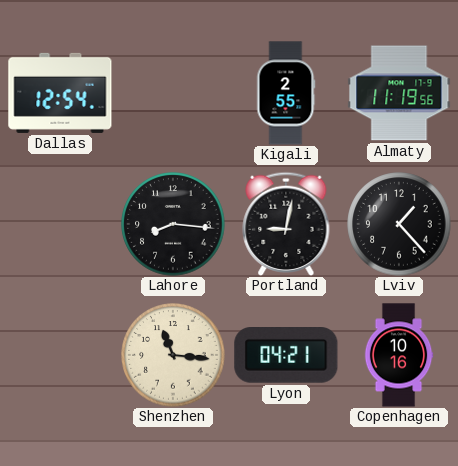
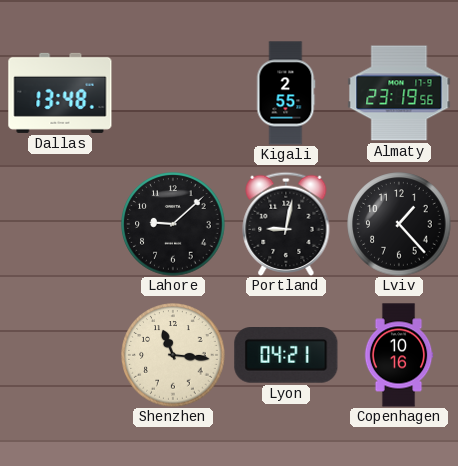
Dallas: 12:54 -> 13:48 (60, 93)
Almaty: 11:19 -> 23:19 (399, 93)
Lahore: 8:16 -> 9:08 (173, 224)
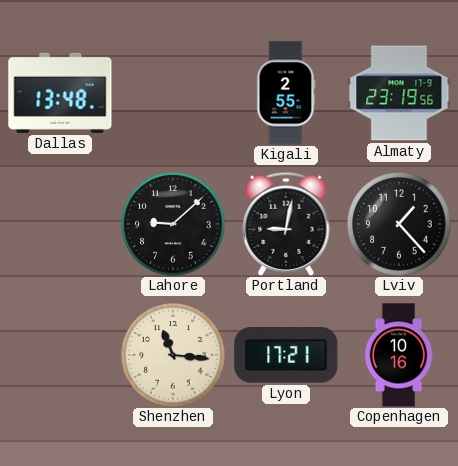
Lyon: 04:21 -> 17:21 (286, 356)
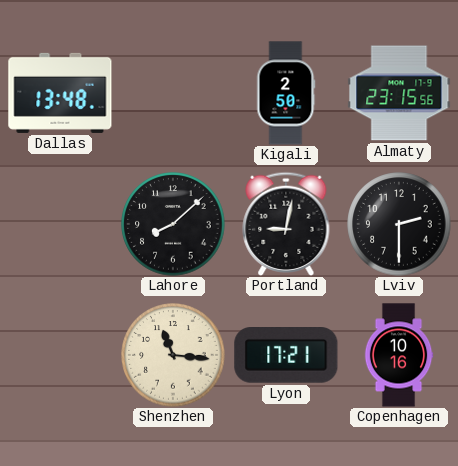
Kigali: 2:55 -> 2:50 (286, 93)
Almaty: 23:19 -> 23:15 (399, 93)
Lahore: 9:08 -> 8:08 (173, 224)
Lviv: 1:23 -> 2:30 (399, 224)
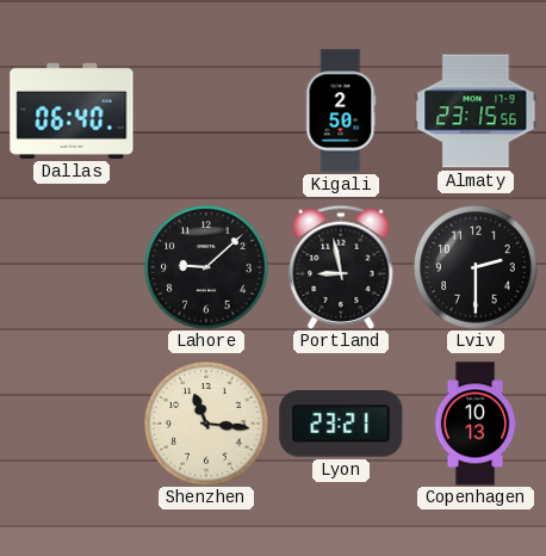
Dallas: 13:48 -> 06:40 (72, 111)
Lahore: 8:08 -> 9:08 (206, 267)
Portland: 9:02 -> 8:58 (341, 267)
Lyon: 17:21 -> 23:21 (341, 425)
Copenhagen: 10:16 -> 10:13 (476, 424)
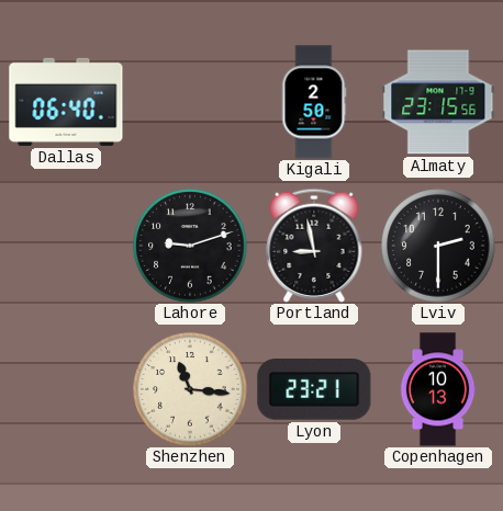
Lahore: 9:08 -> 9:12 (190, 246)
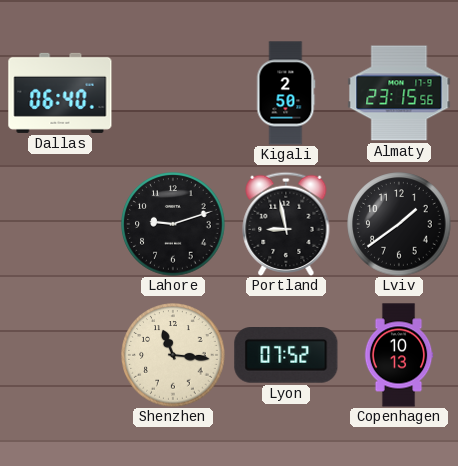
Lviv: 2:30 -> 1:39 (399, 224)
Lyon: 23:21 -> 07:52 (286, 356)
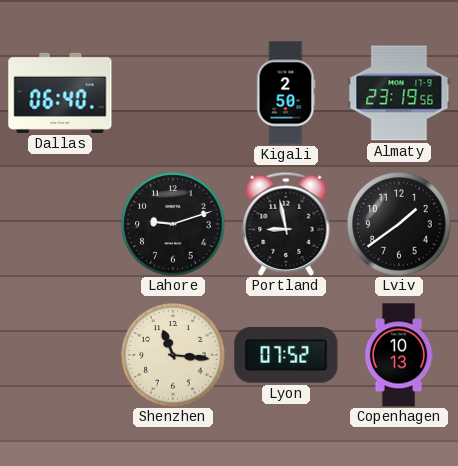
Almaty: 23:15 -> 23:19 (399, 93)
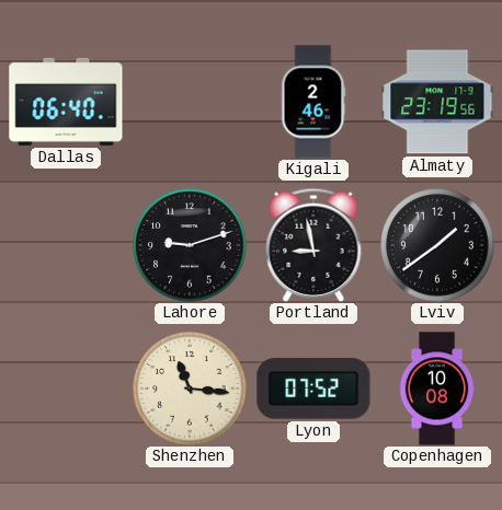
Kigali: 2:50 -> 2:46 (313, 102)
Copenhagen: 10:13 -> 10:08 (437, 389)
